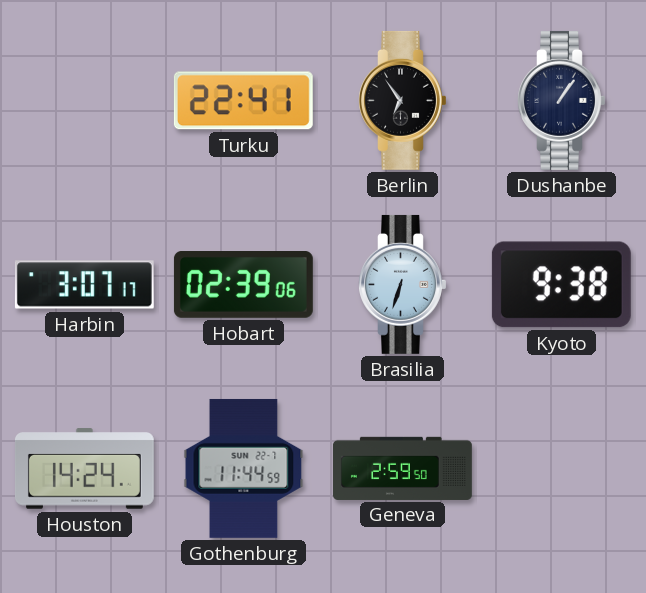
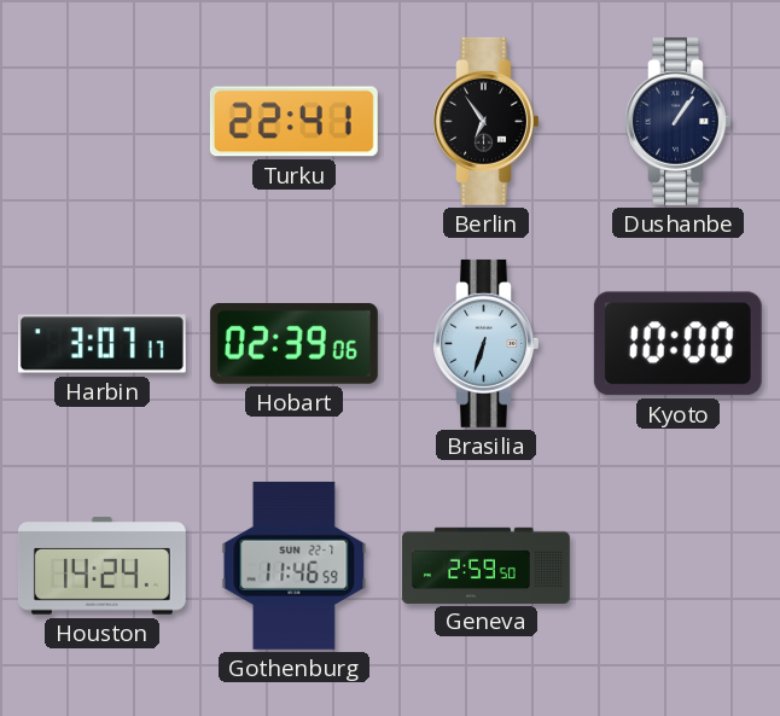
Kyoto: 9:38 -> 10:00 (677, 344)
Gothenburg: 11:44 -> 11:46 (295, 565)
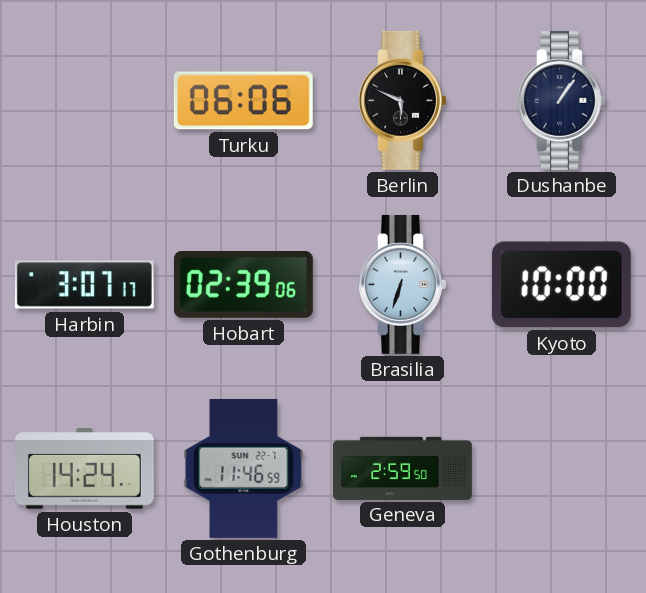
Turku: 22:41 -> 06:06 (243, 101)
Berlin: 6:54 -> 5:49 (403, 100)
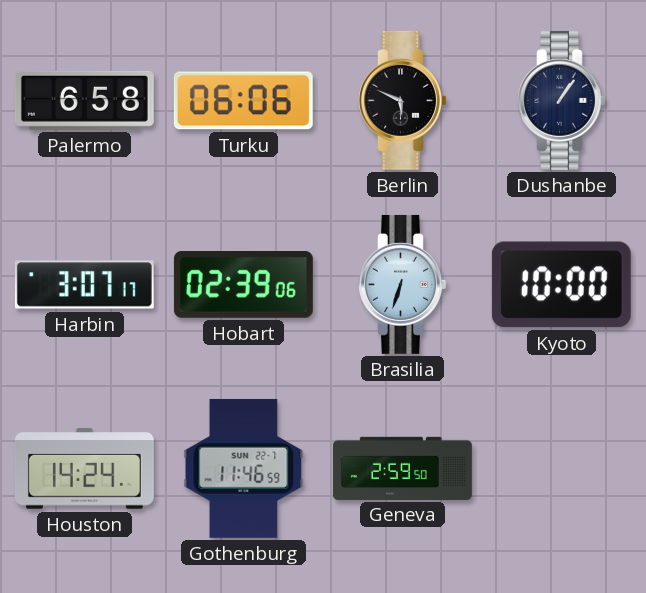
Palermo: none -> 6:58 (84, 100)
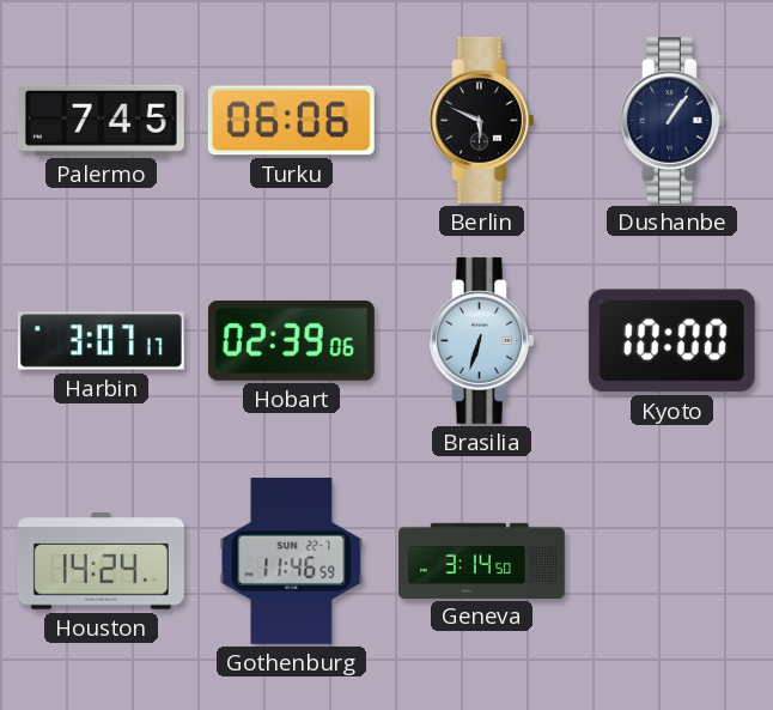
Palermo: 6:58 -> 7:45 (101, 120)
Geneva: 2:59 -> 3:14 (481, 560)
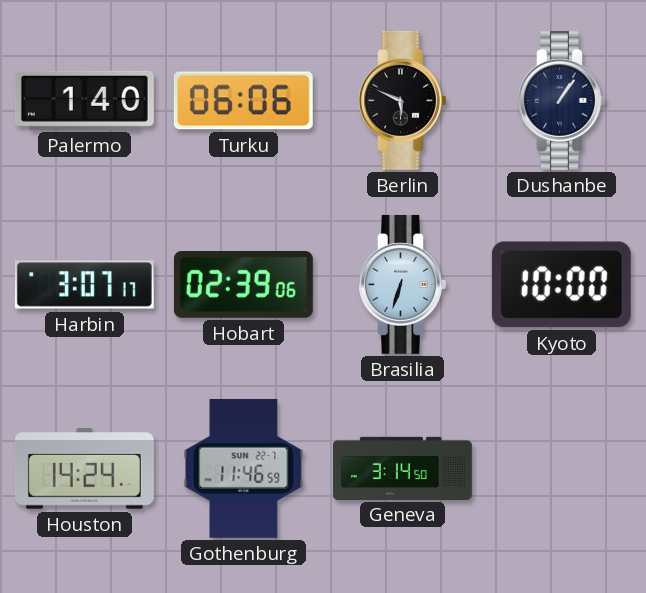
Palermo: 7:45 -> 1:40 (84, 100)
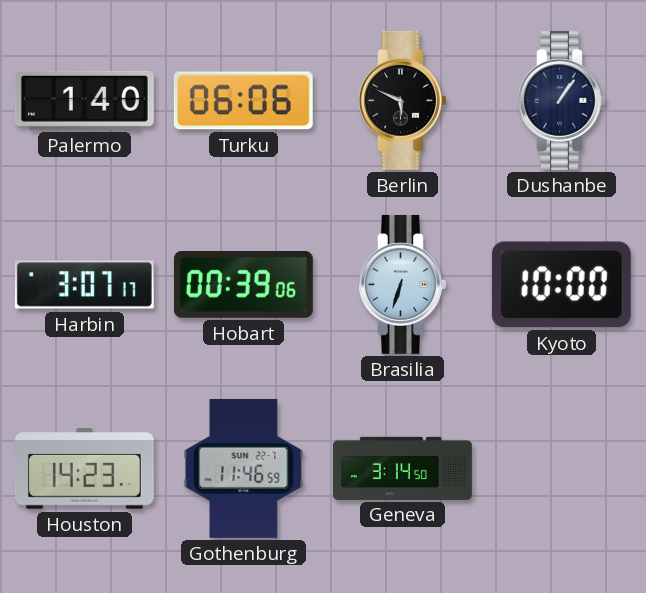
Hobart: 02:39 -> 00:39 (243, 285)
Houston: 14:24 -> 14:23 (84, 469)
